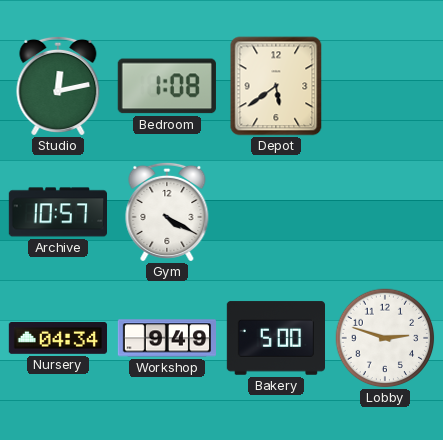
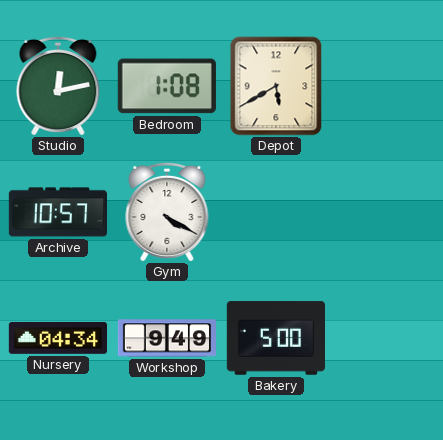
Depot: 5:39 -> 5:40 (276, 86)
Lobby: 2:48 -> none (385, 338)
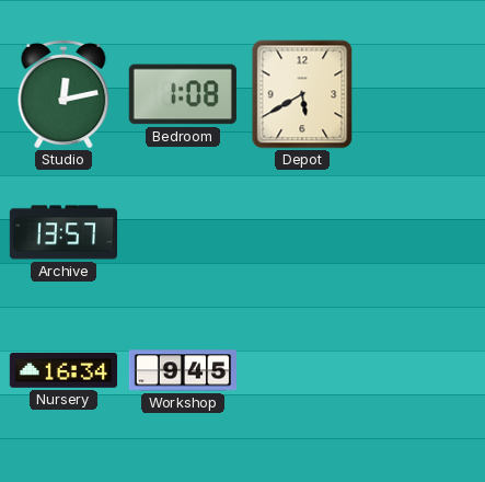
Archive: 10:57 -> 13:57 (62, 232)
Gym: 4:20 -> none (167, 212)
Nursery: 04:34 -> 16:34 (62, 371)
Workshop: 9:49 -> 9:45 (182, 370)
Bakery: 5:00 -> none (275, 338)
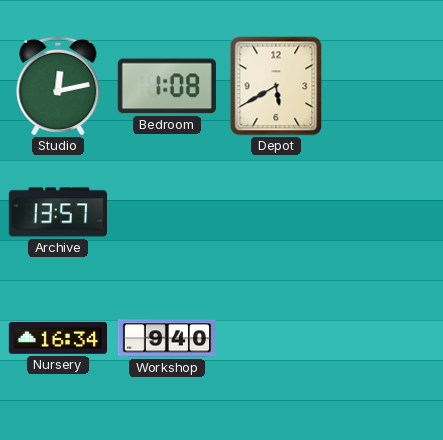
Workshop: 9:45 -> 9:40 (166, 338)
